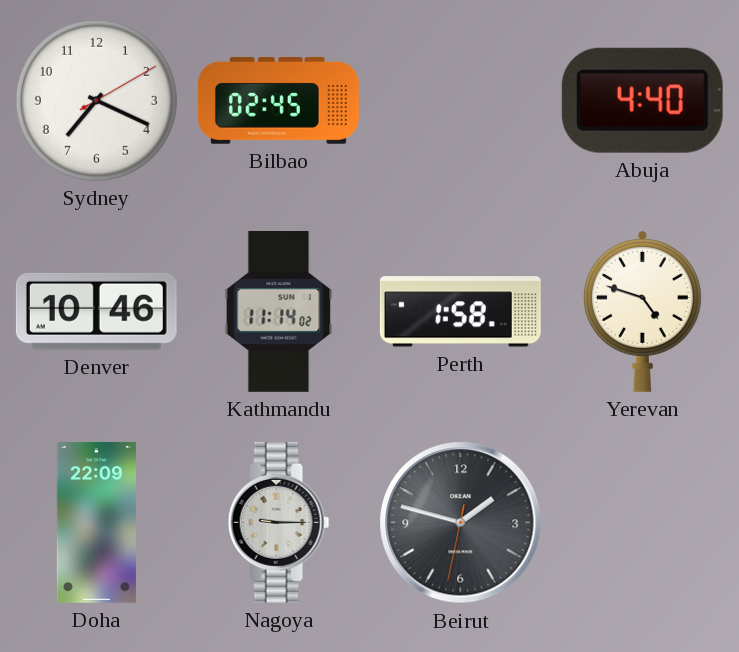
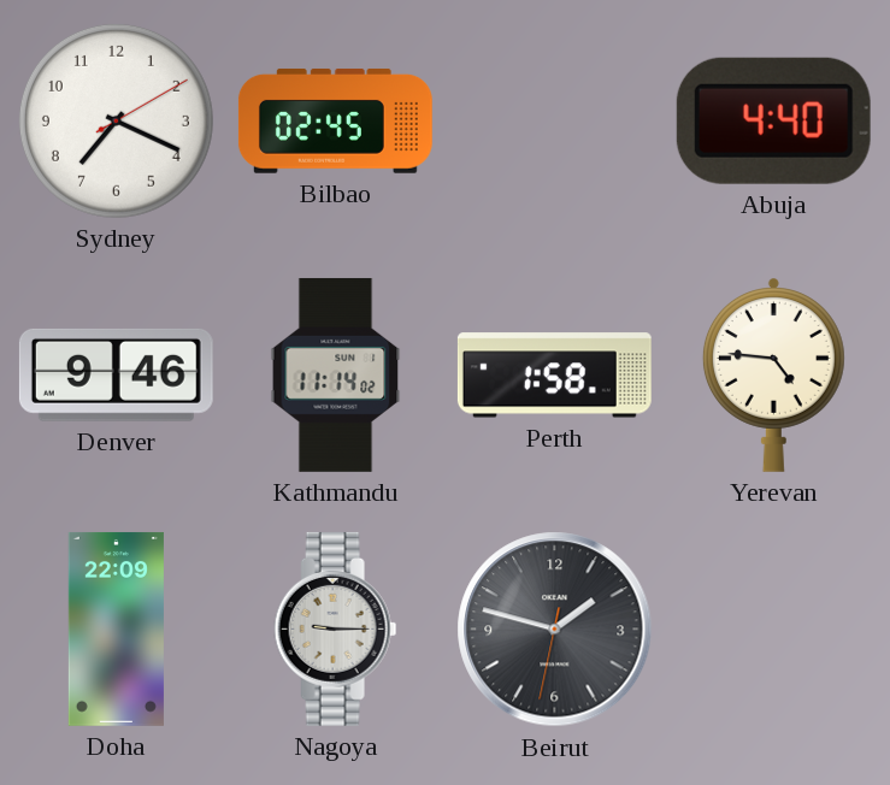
Denver: 10:46 -> 9:46 (116, 374)
Yerevan: 4:48 -> 4:46 (773, 374)
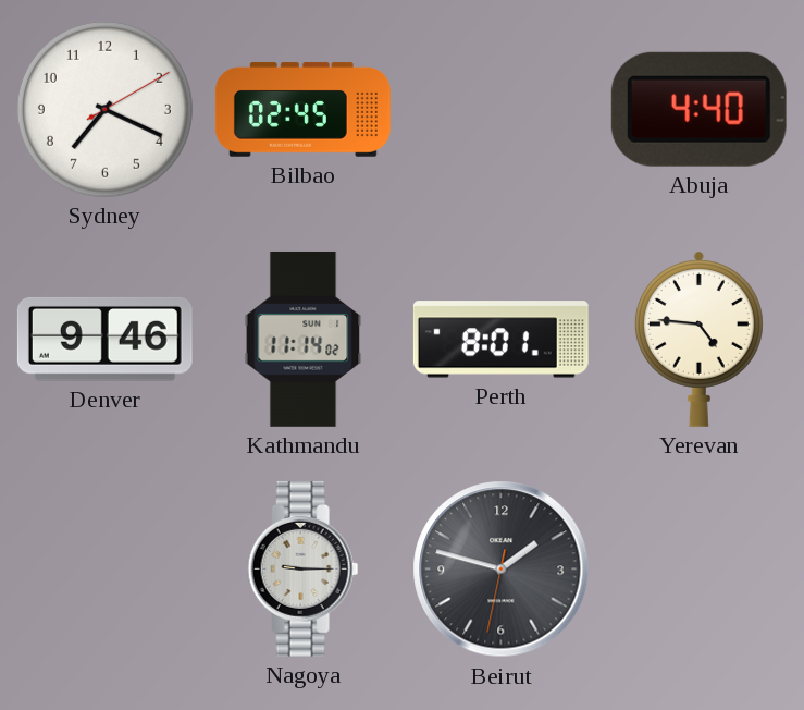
Perth: 1:58 -> 8:01 (500, 340)
Doha: 22:09 -> none (116, 628)
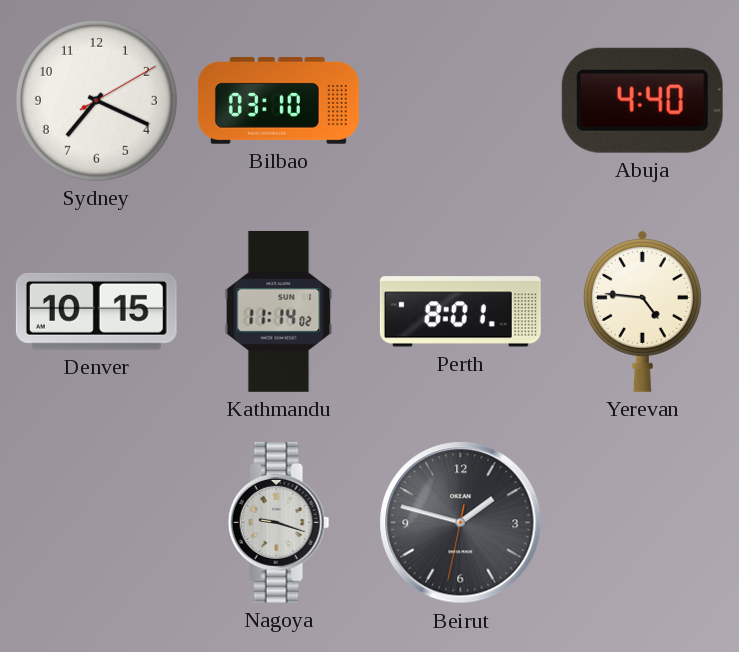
Bilbao: 02:45 -> 03:10 (278, 100)
Denver: 9:46 -> 10:15 (96, 311)
Nagoya: 9:15 -> 9:18 (279, 522)
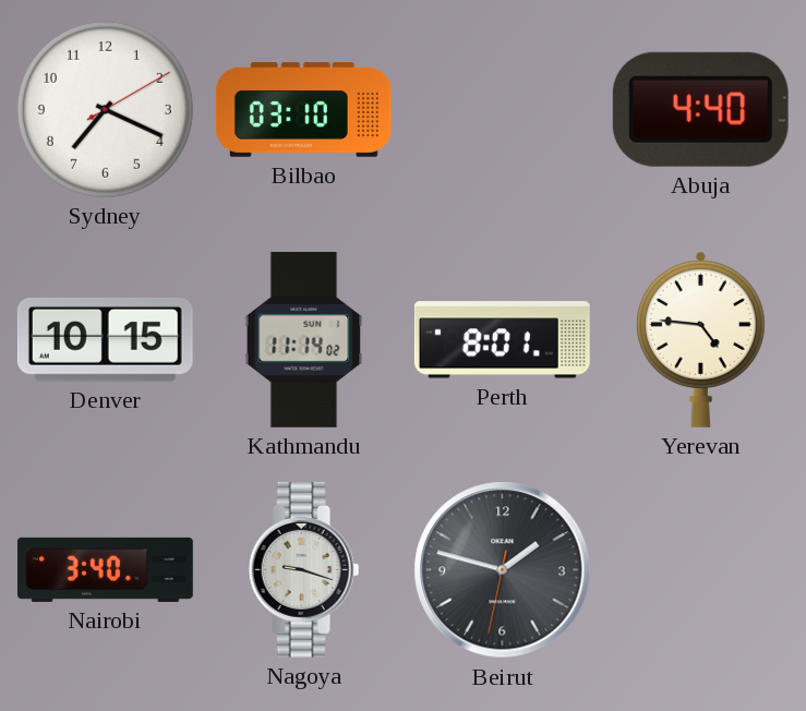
Nairobi: none -> 3:40 (105, 569)
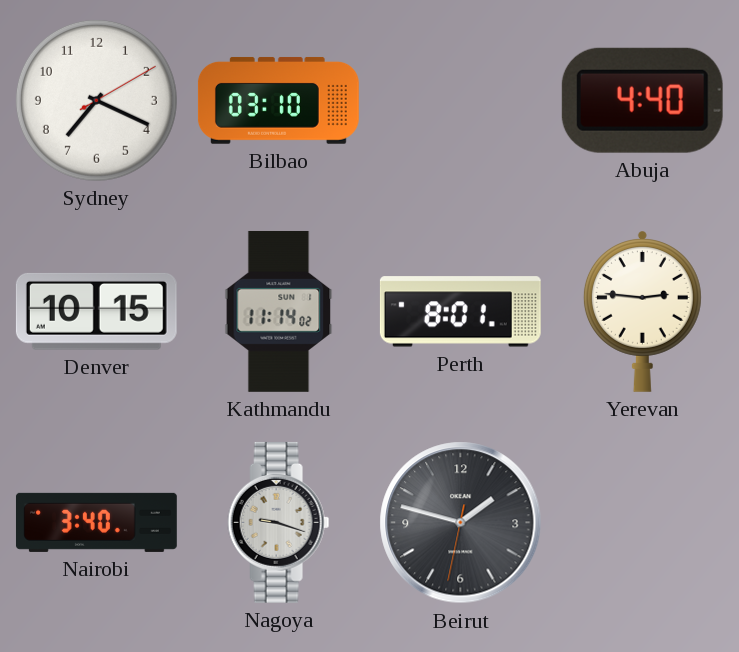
Yerevan: 4:46 -> 2:46 (642, 311)
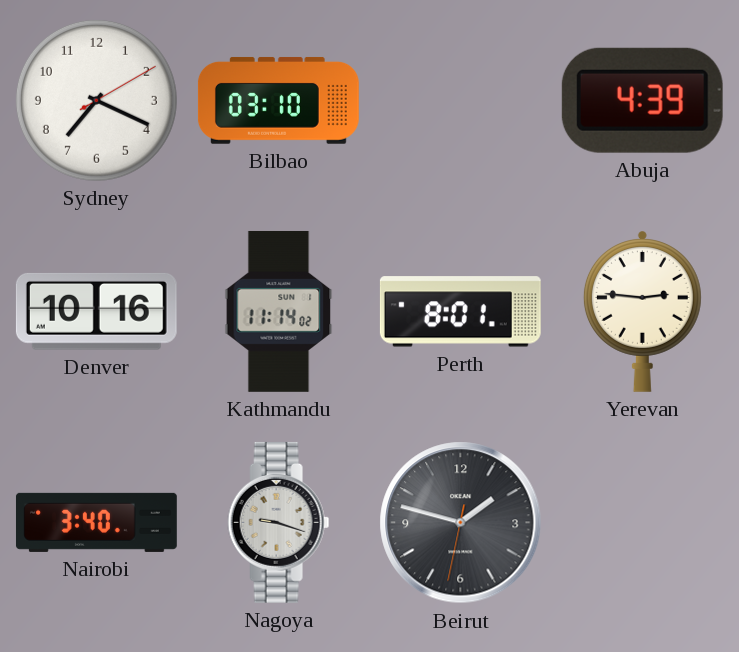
Abuja: 4:40 -> 4:39 (642, 100)
Denver: 10:15 -> 10:16 (96, 311)
